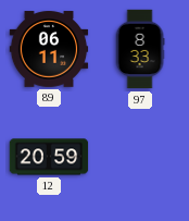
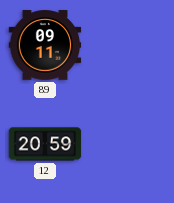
89: 06:11 -> 09:11 (45, 45)
97: 8:33 -> none (140, 49)
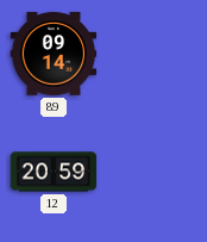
89: 09:11 -> 09:14 (54, 54)
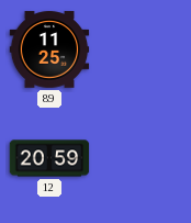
89: 09:14 -> 11:25 (49, 49)
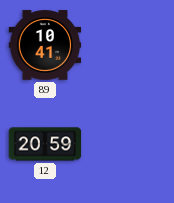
89: 11:25 -> 10:41 (45, 45)
